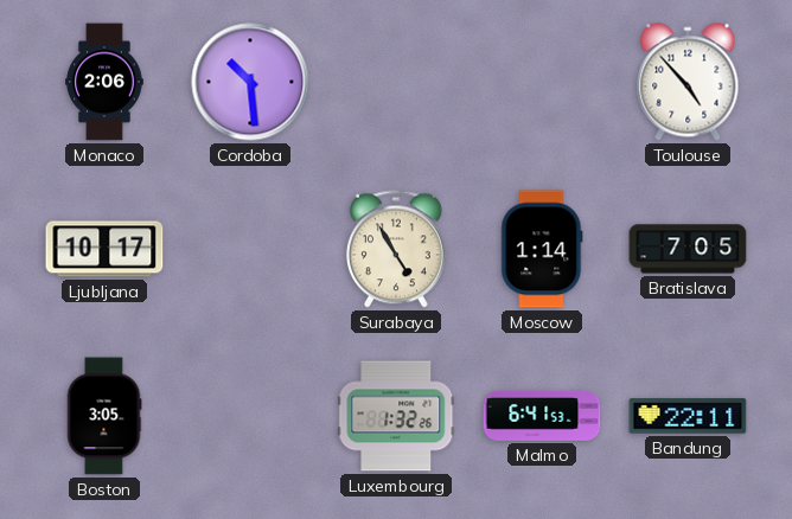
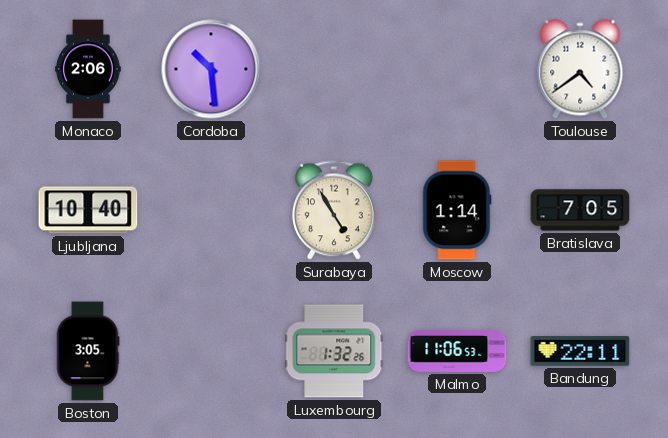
Toulouse: 4:53 -> 4:39 (580, 69)
Ljubljana: 10:17 -> 10:40 (88, 210)
Malmo: 6:41 -> 11:06 (457, 351)
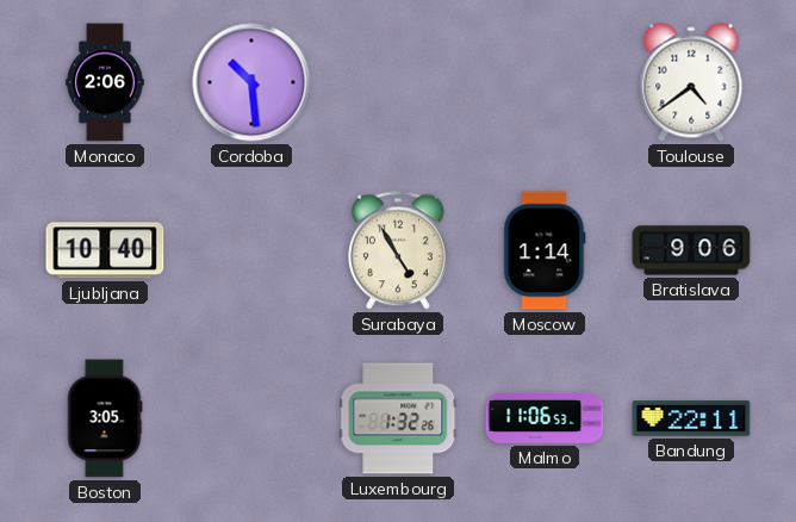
Bratislava: 7:05 -> 9:06 (691, 250)
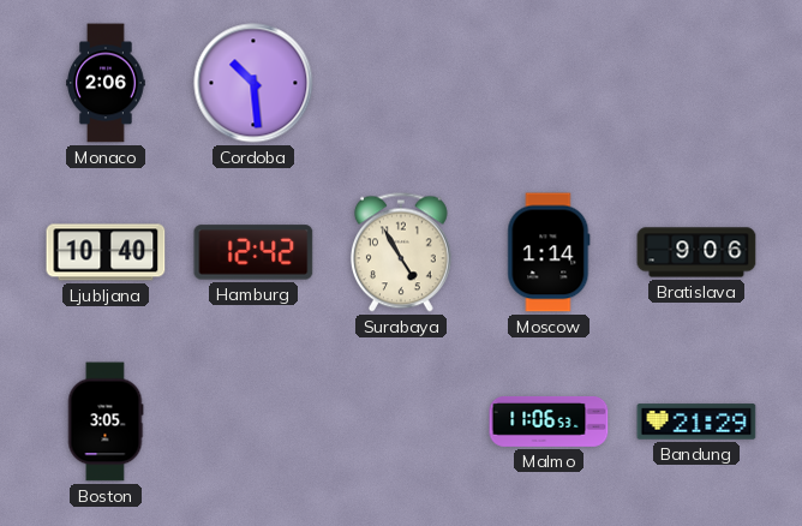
Toulouse: 4:39 -> none (691, 82)
Hamburg: none -> 12:42 (253, 252)
Luxembourg: 1:32 -> none (398, 418)
Bandung: 22:11 -> 21:29 (696, 422)
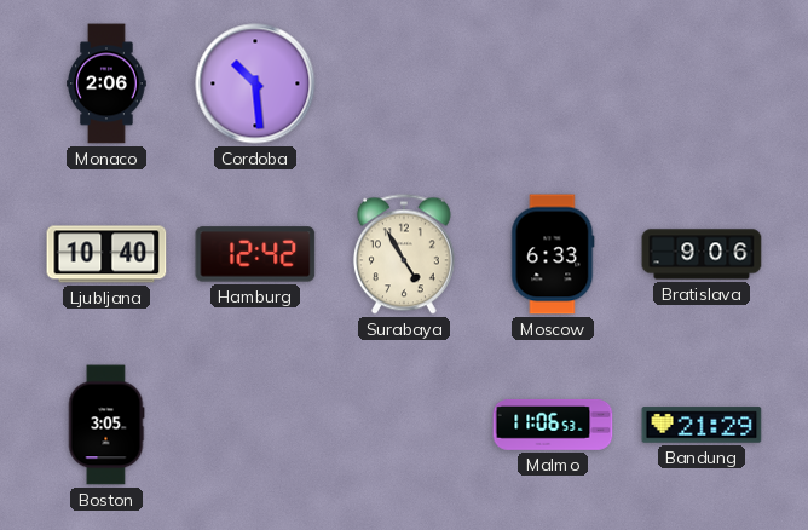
Moscow: 1:14 -> 6:33 (553, 254)
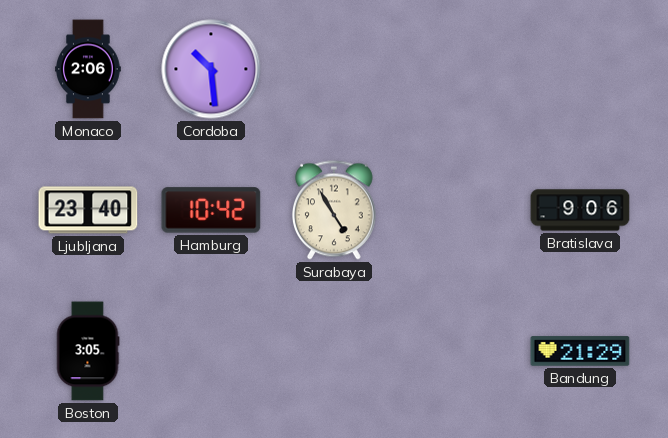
Ljubljana: 10:40 -> 23:40 (88, 210)
Hamburg: 12:42 -> 10:42 (211, 210)
Moscow: 6:33 -> none (553, 254)
Malmo: 11:06 -> none (553, 425)
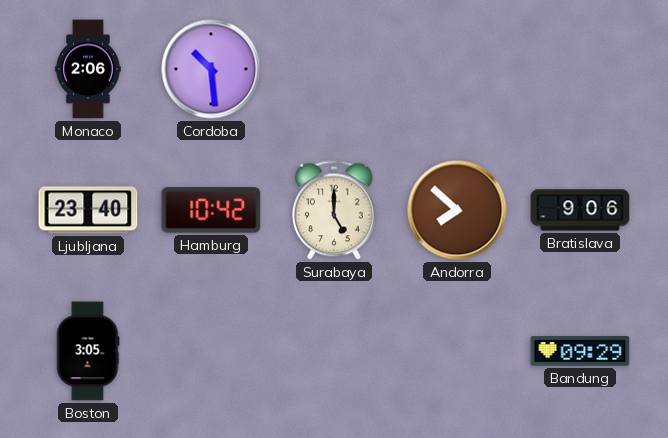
Surabaya: 4:55 -> 5:00 (335, 210)
Andorra: none -> 7:52 (457, 210)
Bandung: 21:29 -> 09:29 (580, 351)
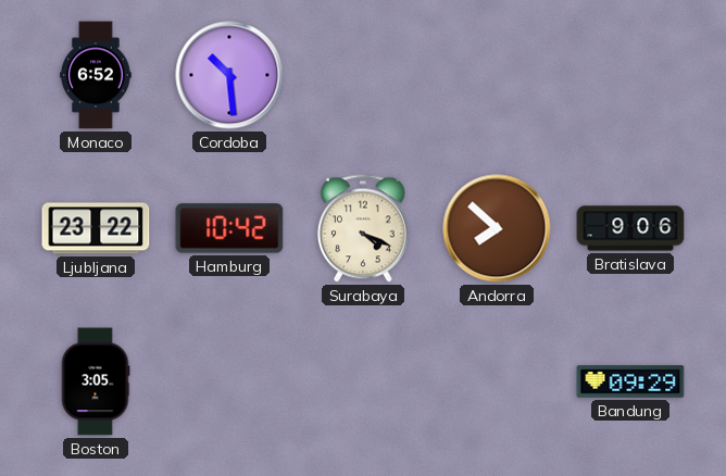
Monaco: 2:06 -> 6:52 (96, 75)
Ljubljana: 23:40 -> 23:22 (96, 228)
Surabaya: 5:00 -> 4:19 (364, 228)
